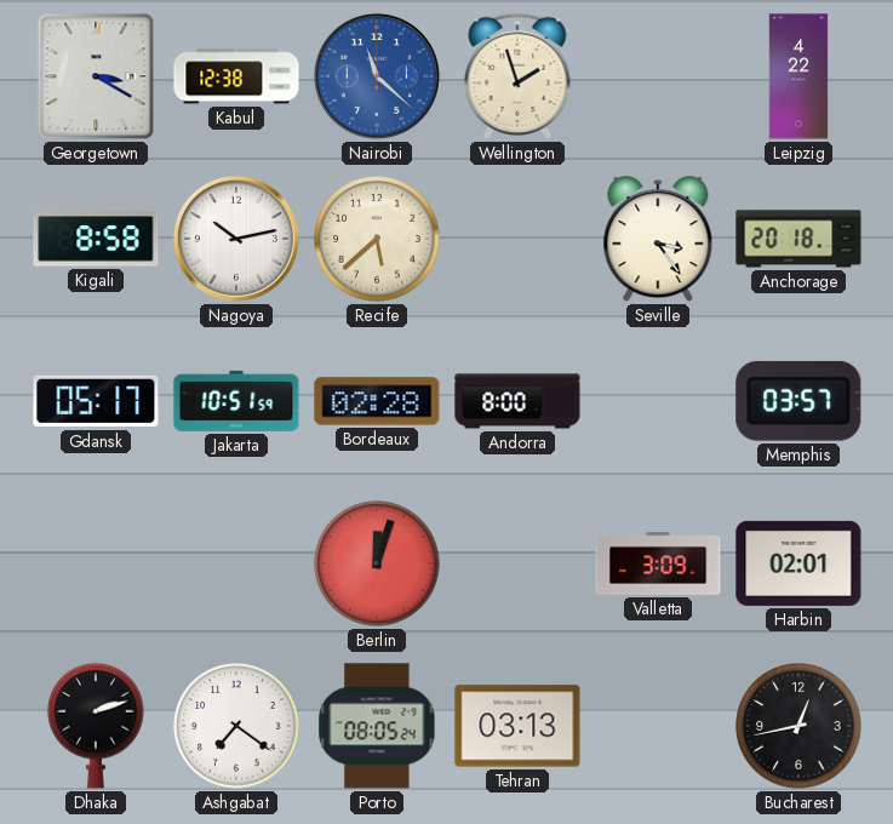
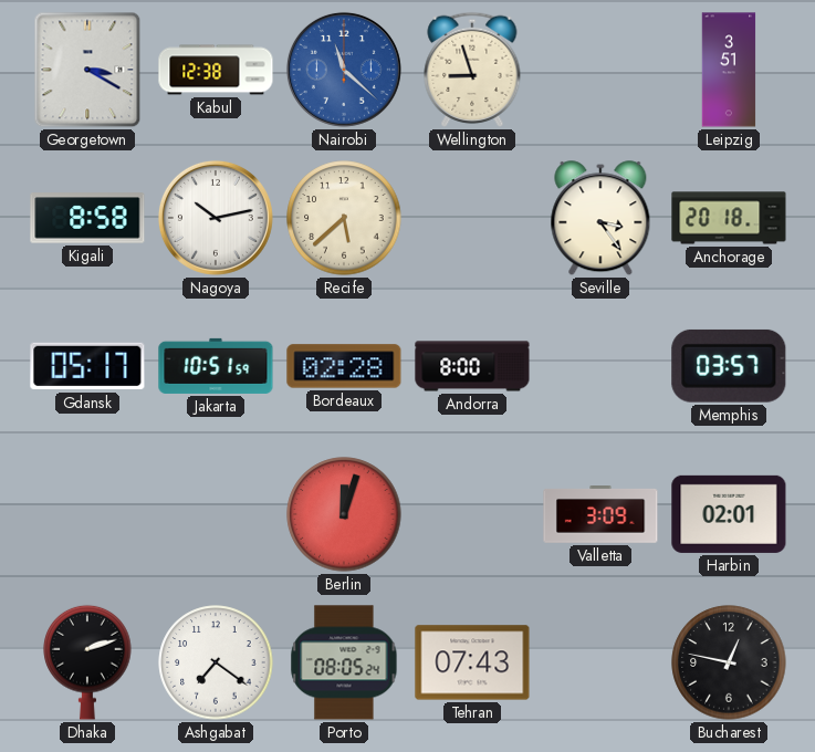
Wellington: 1:57 -> 8:57 (472, 70)
Leipzig: 4:22 -> 3:51 (729, 70)
Tehran: 03:13 -> 07:43 (472, 662)
Bucharest: 12:43 -> 12:47 (729, 662)
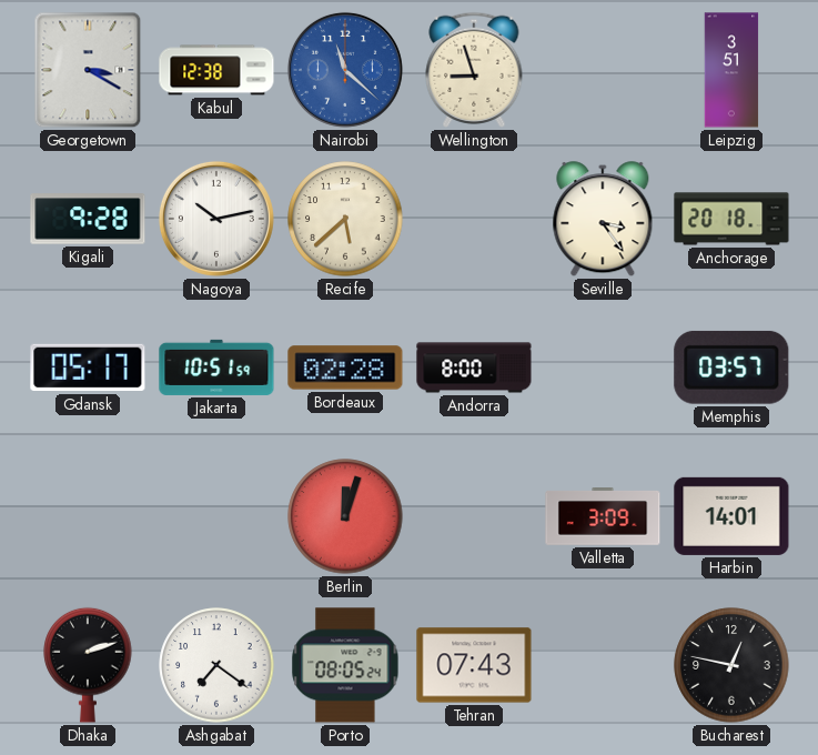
Kigali: 8:58 -> 9:28 (88, 219)
Harbin: 02:01 -> 14:01 (731, 516)
